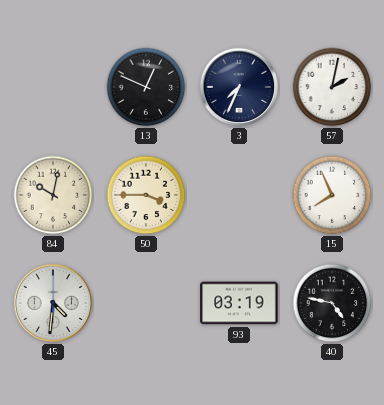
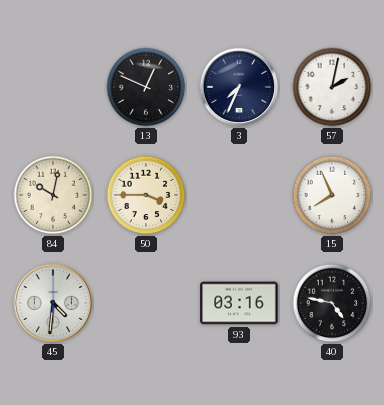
93: 03:19 -> 03:16 (239, 303)
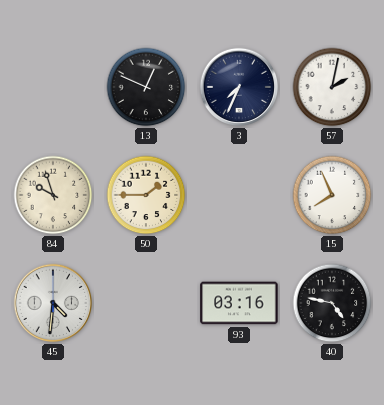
84: 10:02 -> 9:57 (53, 195)
50: 3:45 -> 1:45 (146, 195)
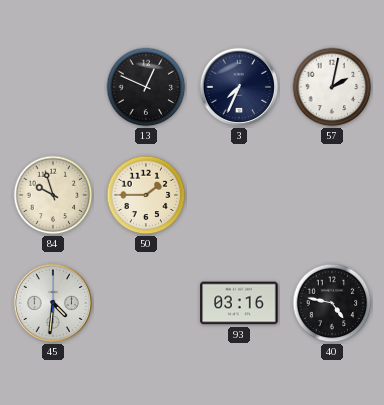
15: 7:56 -> none (332, 195)
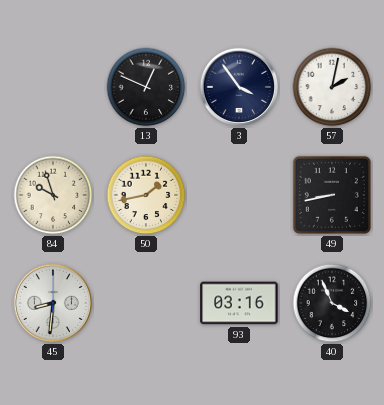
3: 7:34 -> 3:54 (239, 87)
50: 1:45 -> 1:43 (146, 195)
49: none -> 8:43 (332, 195)
45: 4:31 -> 8:31 (53, 303)
40: 4:47 -> 3:56 (332, 303)
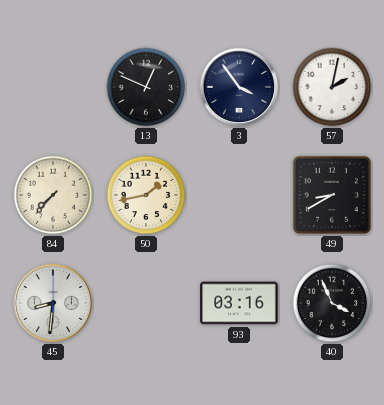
84: 9:57 -> 7:37 (53, 195)
49: 8:43 -> 8:40 (332, 195)
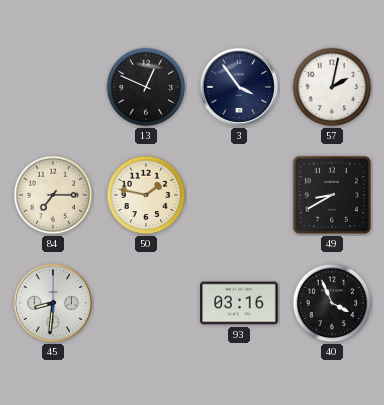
84: 7:37 -> 7:15 (53, 195)
50: 1:43 -> 1:47 (146, 195)
